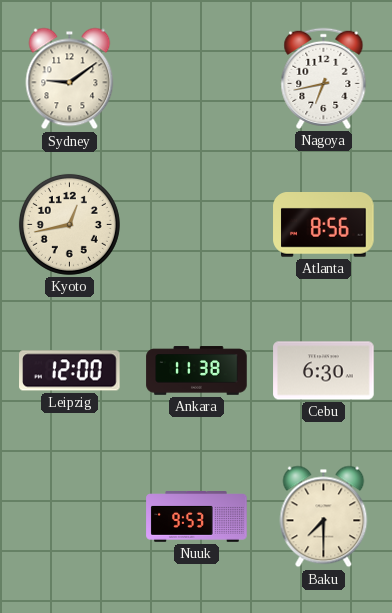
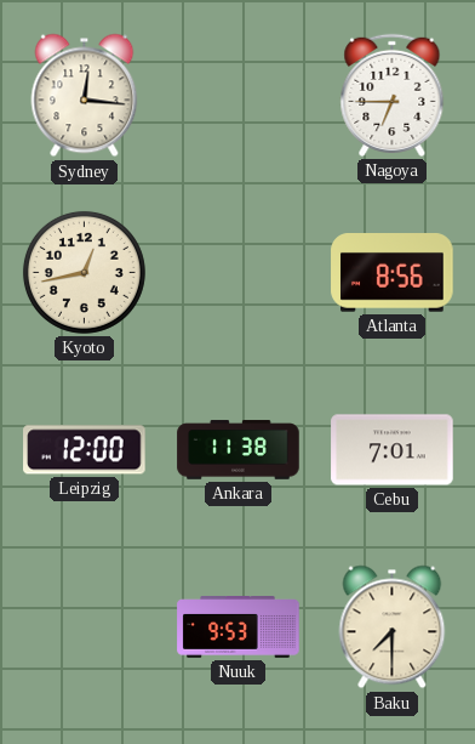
Sydney: 9:09 -> 12:16 (85, 96)
Nagoya: 6:43 -> 6:45 (393, 95)
Cebu: 6:30 -> 7:01 (393, 450)
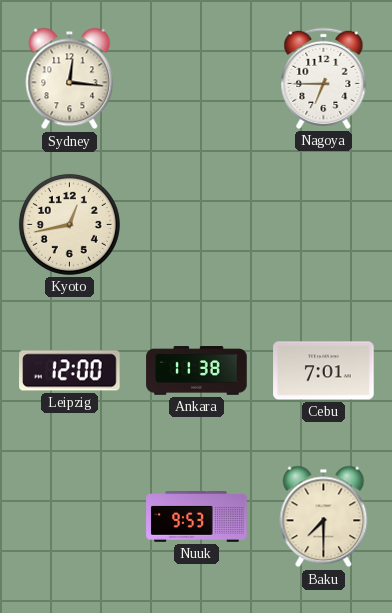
Atlanta: 8:56 -> none (393, 273)
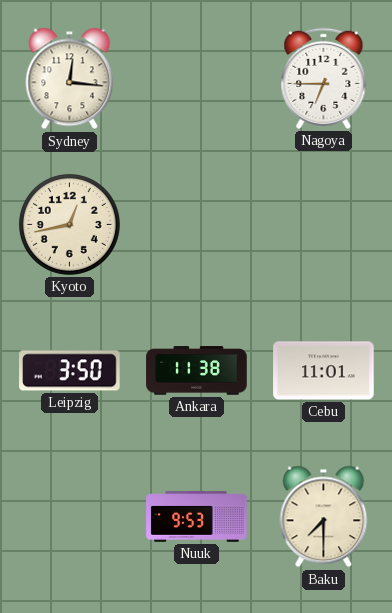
Leipzig: 12:00 -> 3:50 (70, 371)
Cebu: 7:01 -> 11:01 (324, 371)
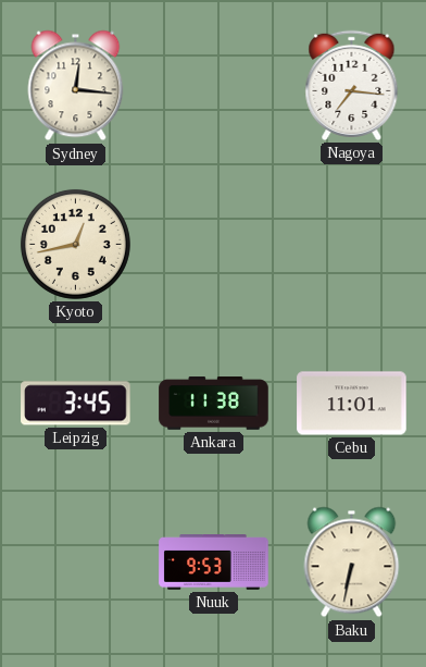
Nagoya: 6:45 -> 7:16 (352, 85)
Leipzig: 3:50 -> 3:45 (76, 404)
Baku: 7:30 -> 6:32 (352, 563)
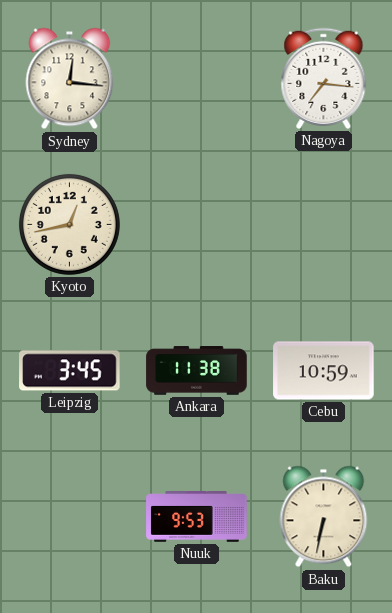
Cebu: 11:01 -> 10:59 (324, 371)
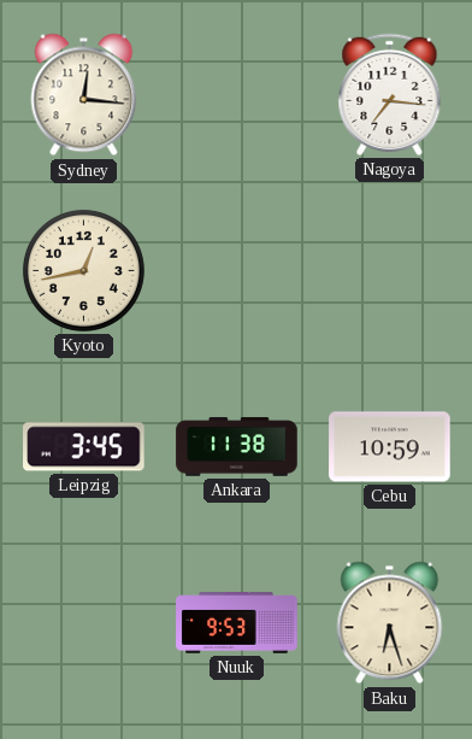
Baku: 6:32 -> 6:27 (390, 623)
